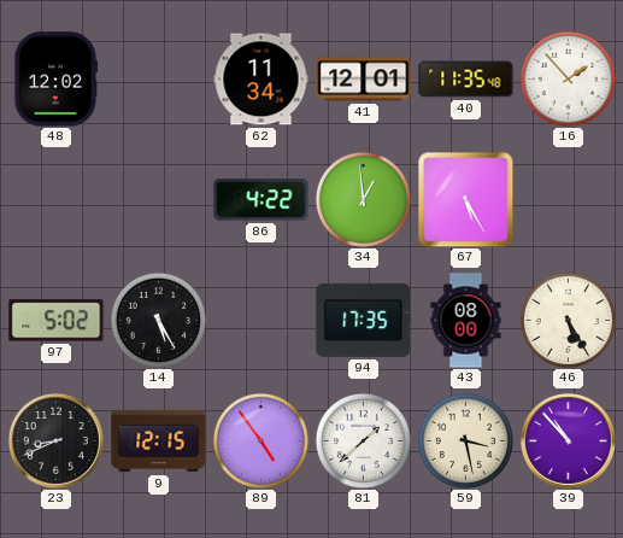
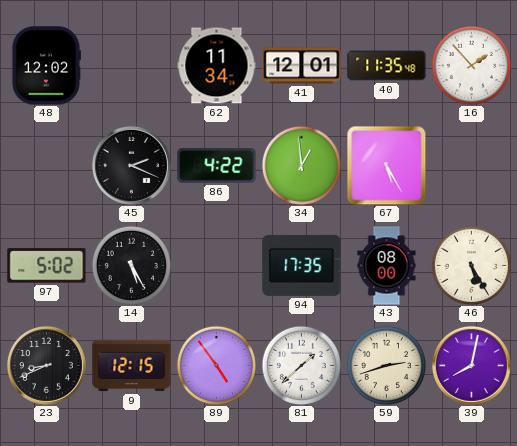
45: none -> 2:19 (131, 165)
59: 3:28 -> 2:42 (386, 365)
39: 10:53 -> 8:02 (471, 365)
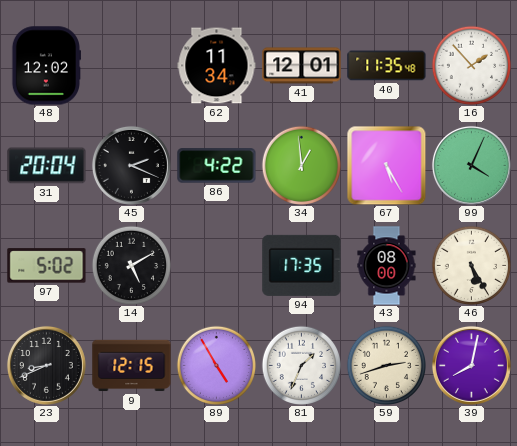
31: none -> 20:04 (47, 166)
99: none -> 4:04 (471, 165)
14: 5:25 -> 5:10 (131, 265)
89: 4:54 -> 4:55 (216, 365)
81: 1:38 -> 1:34 (301, 365)
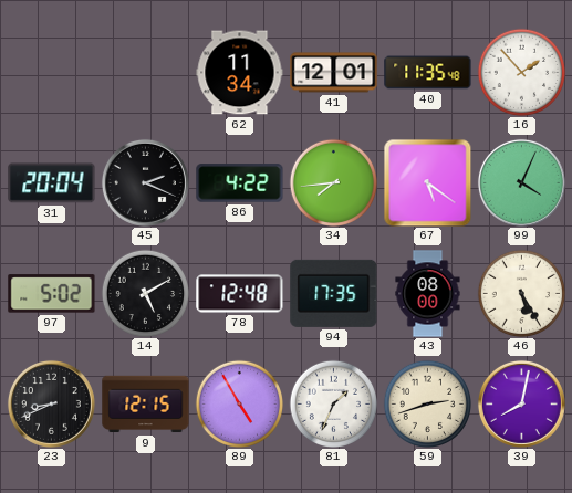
48: 12:02 -> none (46, 66)
34: 12:59 -> 7:44 (333, 182)
67: 5:25 -> 5:21 (427, 182)
78: none -> 12:48 (240, 294)
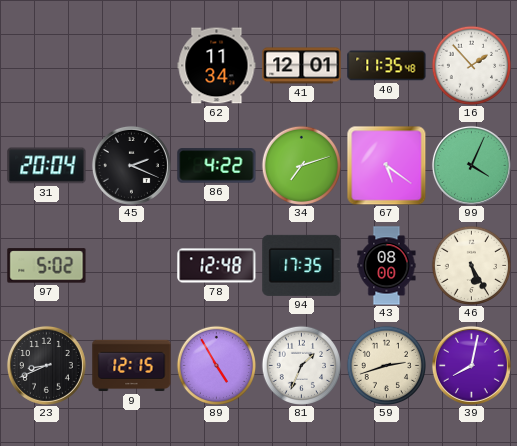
34: 7:44 -> 7:12 (301, 165)
14: 5:10 -> none (145, 293)
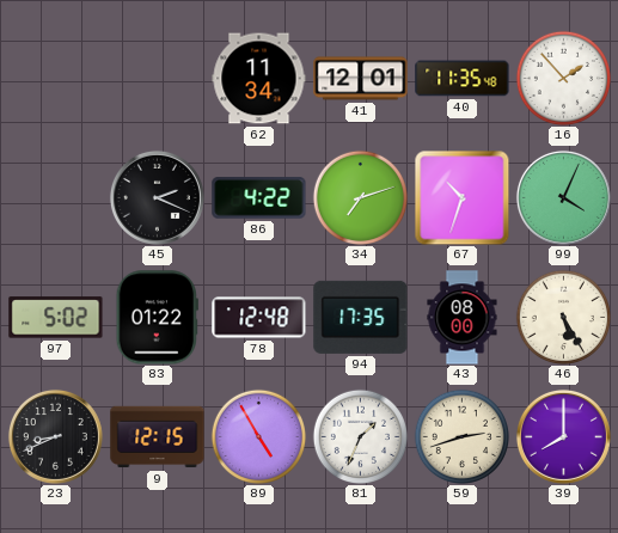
31: 20:04 -> none (47, 166)
67: 5:21 -> 10:33 (461, 197)
83: none -> 01:22 (157, 318)
39: 8:02 -> 8:00 (563, 436)
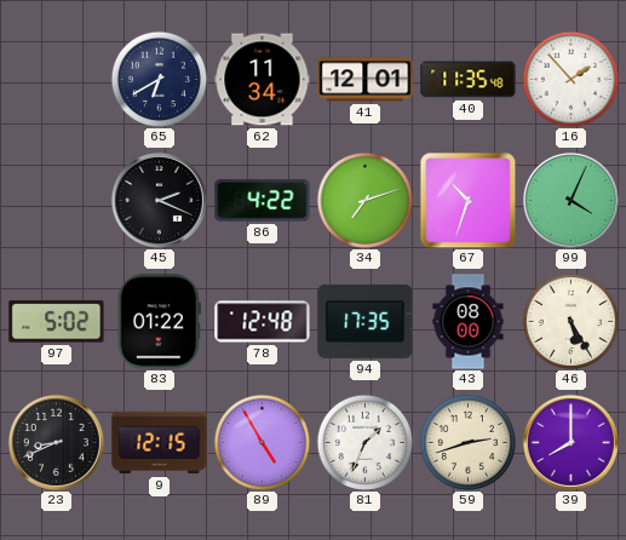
65: none -> 6:40 (159, 79)
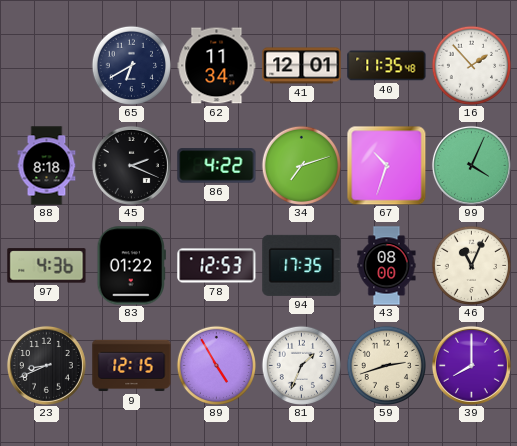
88: none -> 8:18 (47, 166)
97: 5:02 -> 4:36 (47, 266)
78: 12:48 -> 12:53 (217, 266)
46: 5:25 -> 11:04 (471, 265)
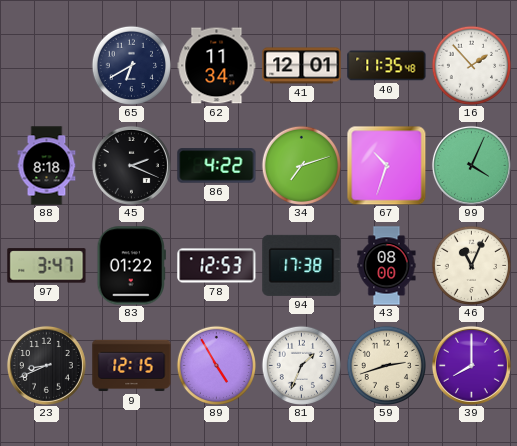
97: 4:36 -> 3:47 (47, 266)
94: 17:35 -> 17:38 (302, 265)
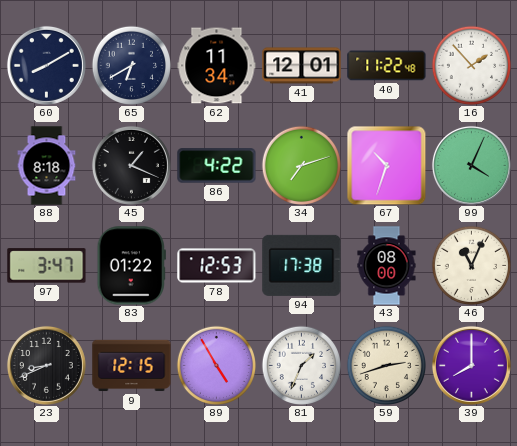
60: none -> 8:10 (46, 65)
40: 11:35 -> 11:22 (387, 66)
45: 2:19 -> 1:19 (131, 165)
